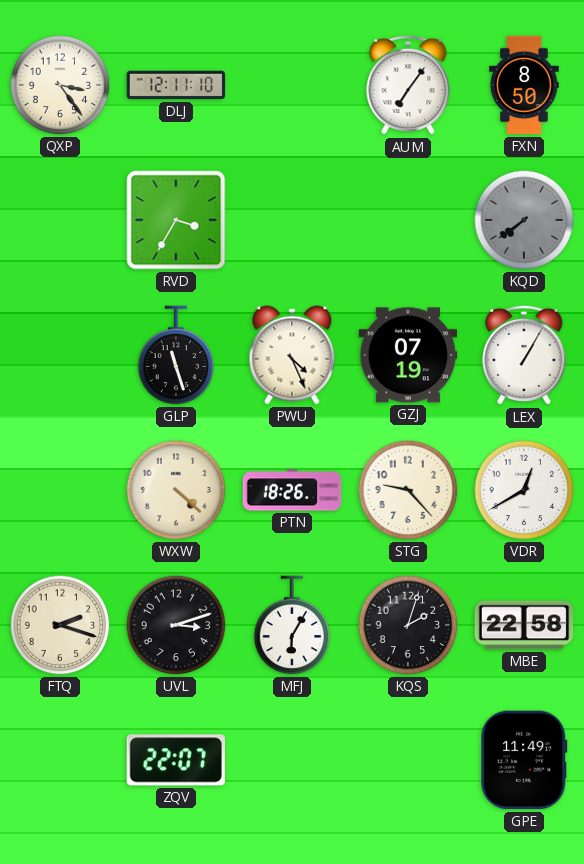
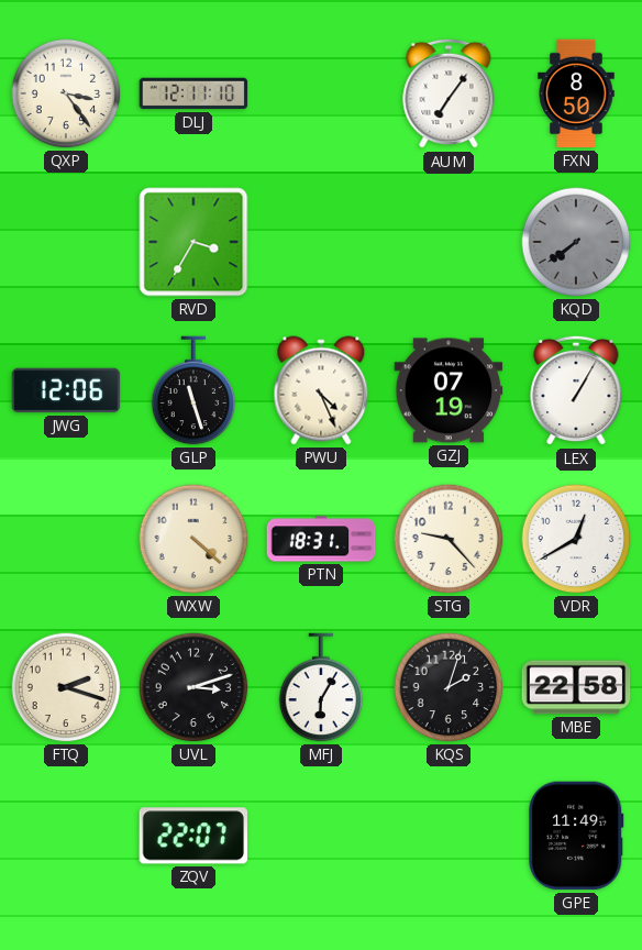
JWG: none -> 12:06 (66, 390)
PTN: 18:26 -> 18:31 (321, 539)
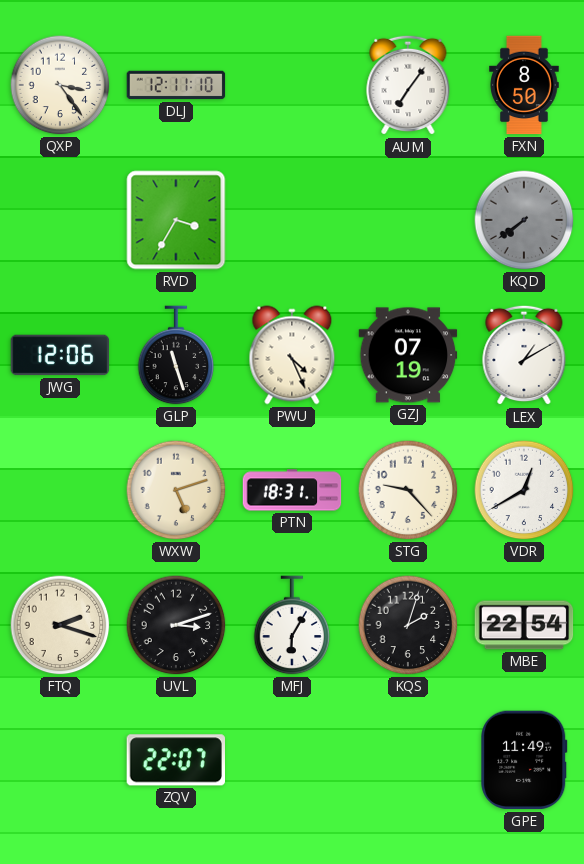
LEX: 1:05 -> 1:10 (524, 355)
WXW: 4:22 -> 5:12 (176, 490)
MBE: 22:58 -> 22:54 (524, 625)
